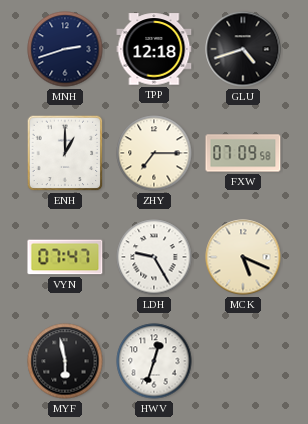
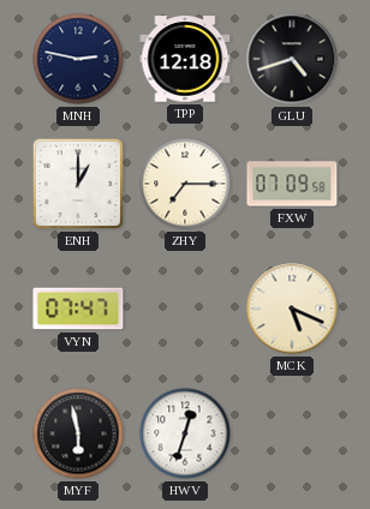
MNH: 2:42 -> 2:47 (78, 59)
LDH: 9:25 -> none (154, 257)
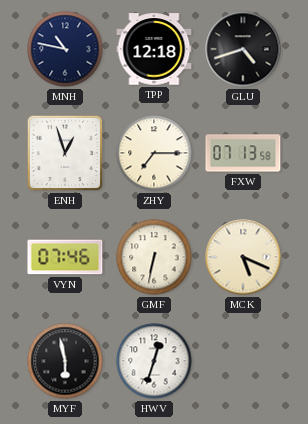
MNH: 2:47 -> 10:47 (65, 49)
ENH: 1:00 -> 12:57 (65, 153)
FXW: 07:09 -> 07:13 (243, 153)
VYN: 07:47 -> 07:46 (65, 257)
GMF: none -> 6:32 (154, 257)
